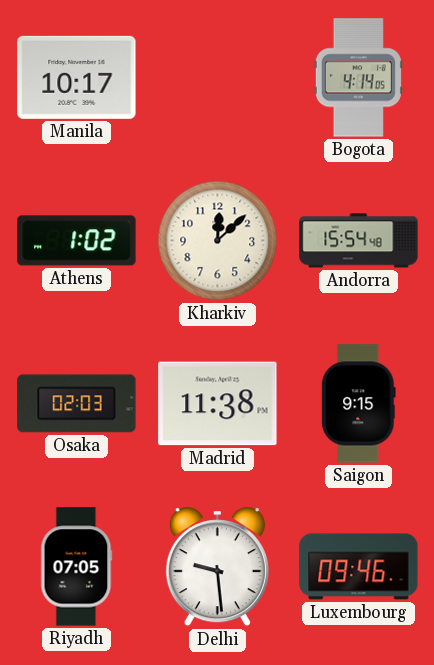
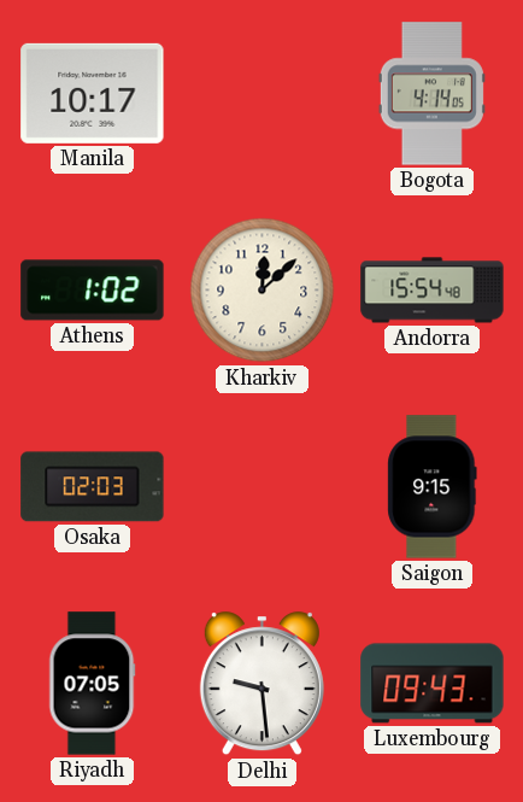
Madrid: 11:38 -> none (218, 404)
Luxembourg: 09:46 -> 09:43 (433, 684)
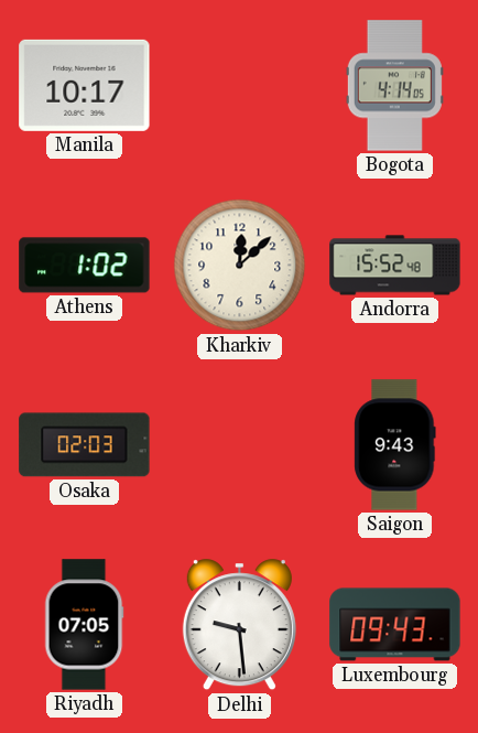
Andorra: 15:54 -> 15:52 (395, 266)
Saigon: 9:15 -> 9:43 (395, 445)
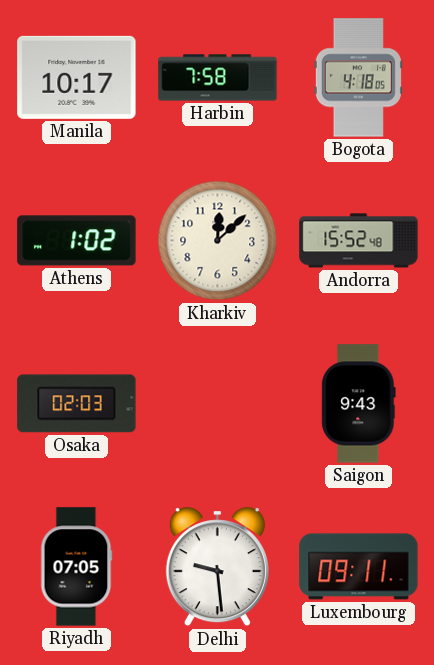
Harbin: none -> 7:58 (218, 78)
Bogota: 4:14 -> 4:18 (358, 78)
Luxembourg: 09:43 -> 09:11 (359, 567)
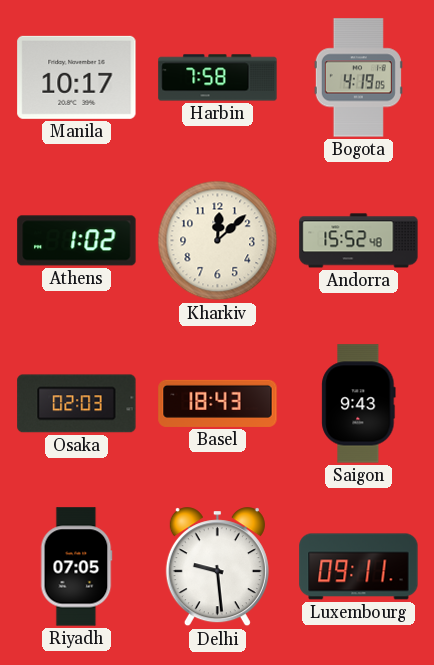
Bogota: 4:18 -> 4:19 (358, 78)
Basel: none -> 18:43 (218, 403)
